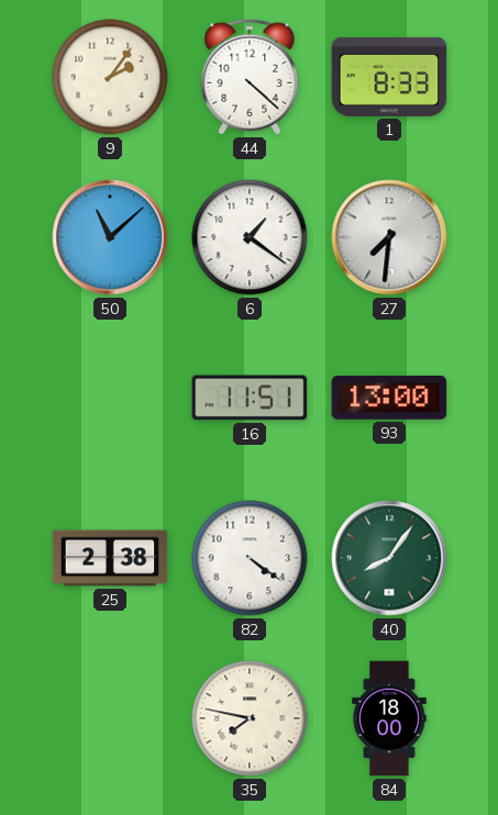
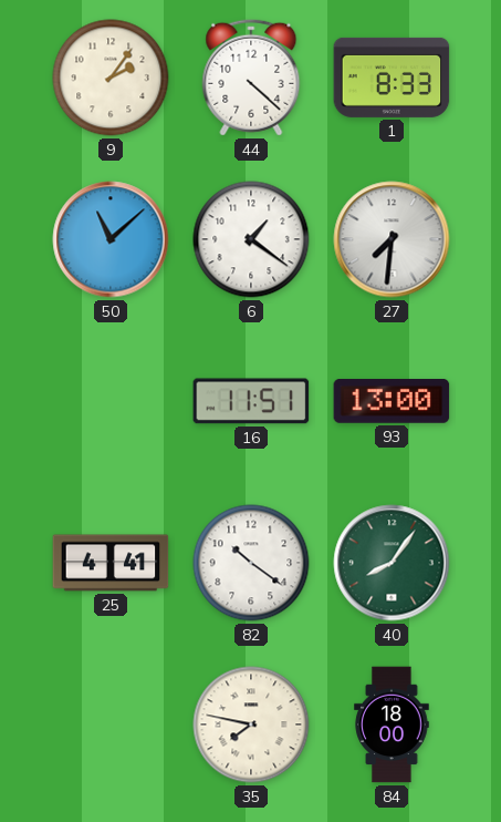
25: 2:38 -> 4:41 (111, 563)
82: 4:21 -> 10:21 (251, 563)
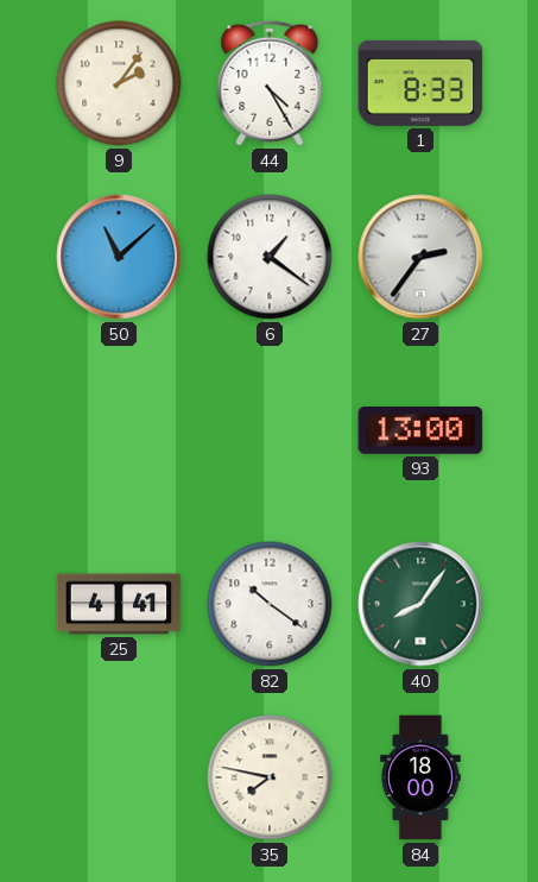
44: 4:22 -> 4:25 (270, 83)
27: 7:31 -> 2:36 (420, 257)
16: 11:51 -> none (251, 401)
